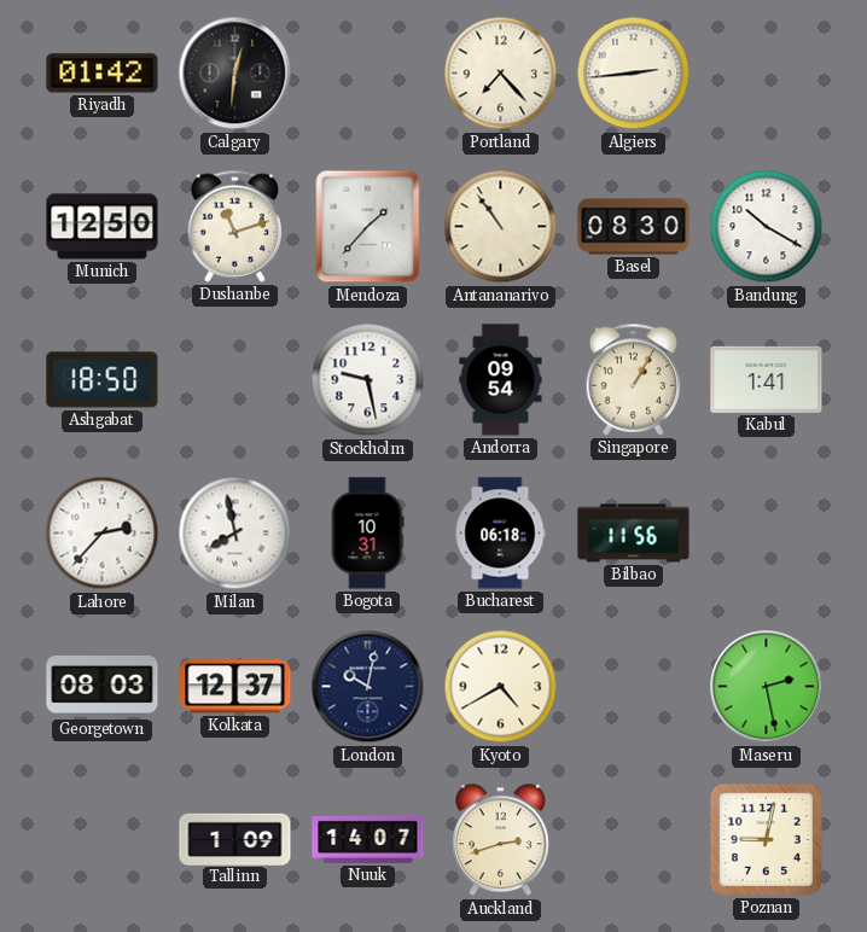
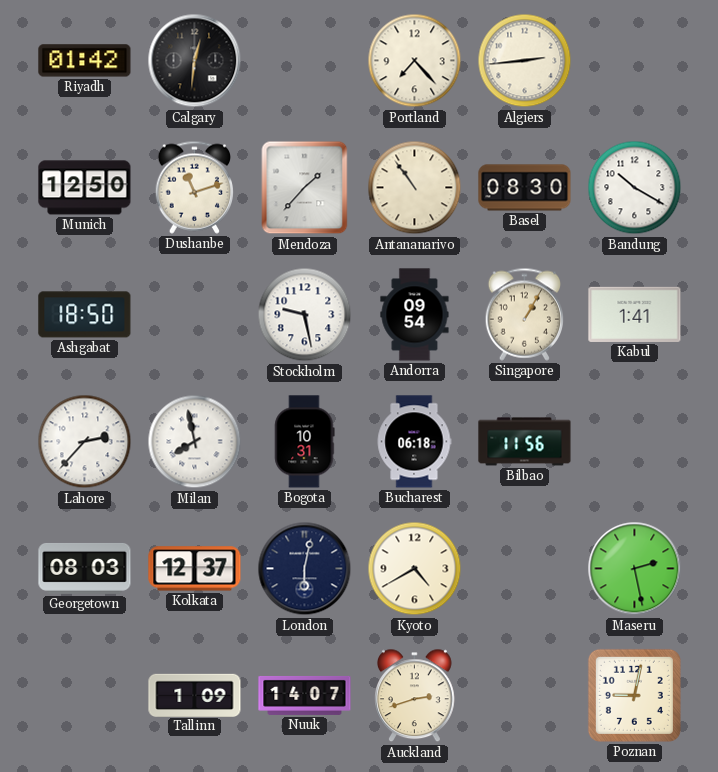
London: 10:02 -> 6:02 (305, 569)
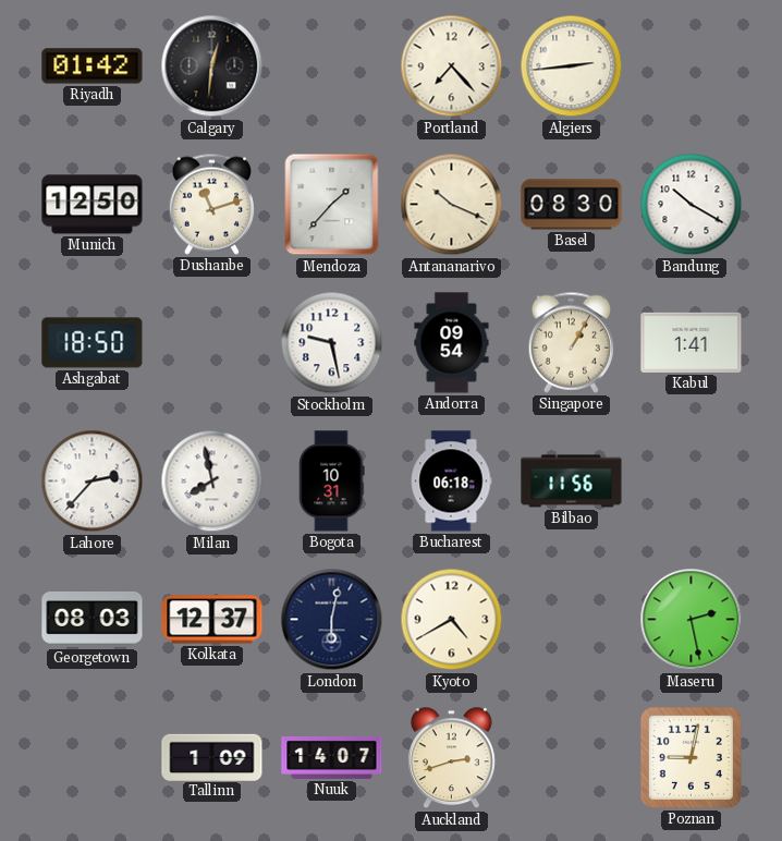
Antananarivo: 10:54 -> 10:19 (452, 205)
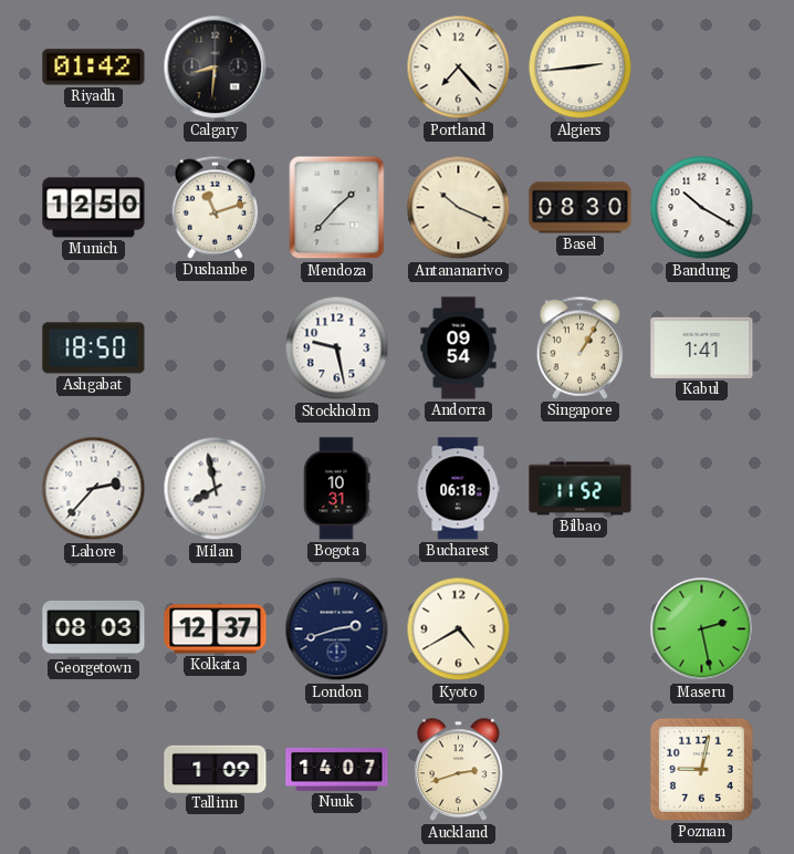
Calgary: 12:31 -> 8:31 (216, 67)
Bilbao: 11:56 -> 11:52 (581, 489)
London: 6:02 -> 2:42 (337, 629)
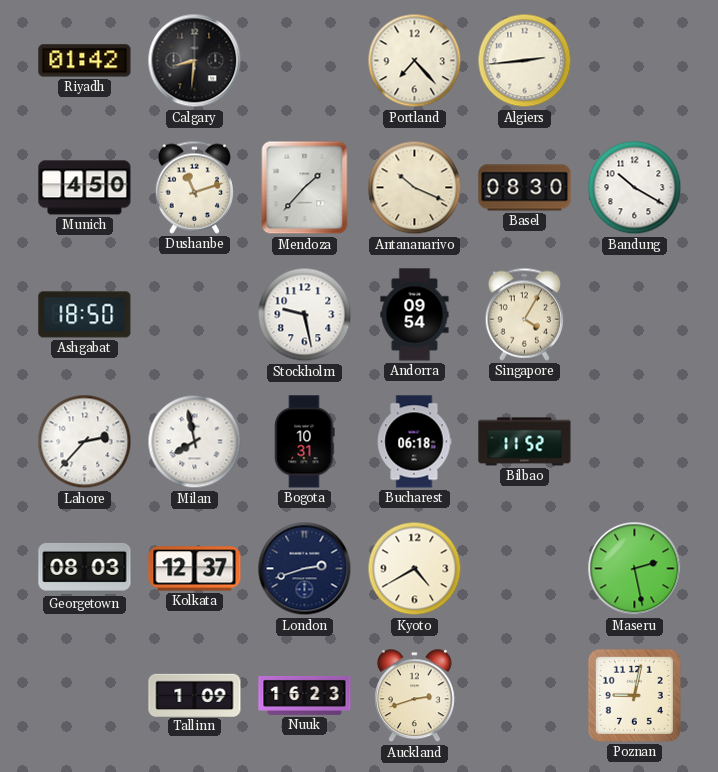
Munich: 12:50 -> 4:50 (85, 188)
Singapore: 1:05 -> 4:05 (525, 314)
Kabul: 1:41 -> none (702, 347)
Nuuk: 14:07 -> 16:23 (305, 695)
